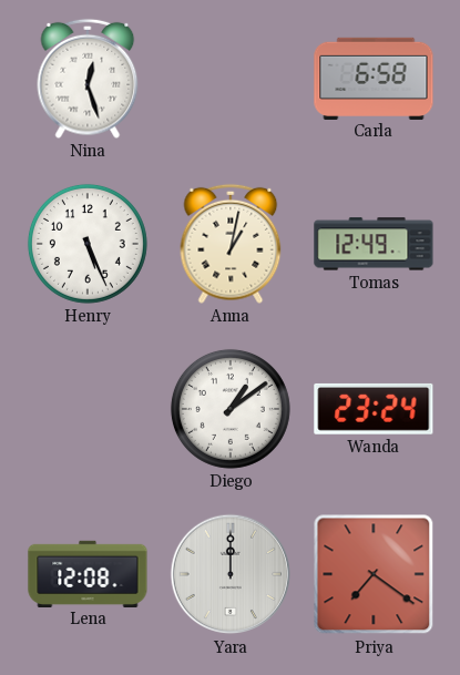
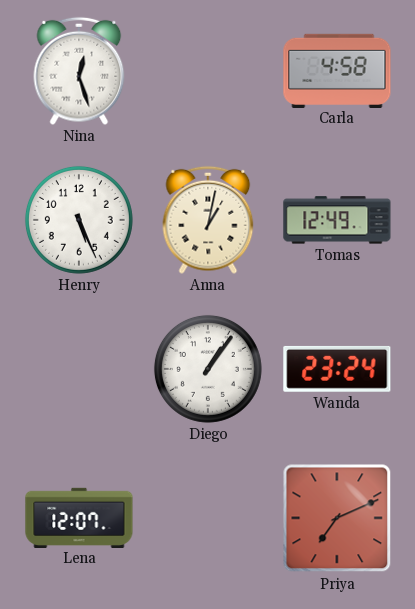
Carla: 6:58 -> 4:58 (337, 70)
Diego: 1:09 -> 1:06 (208, 369)
Lena: 12:08 -> 12:07 (79, 517)
Yara: 12:00 -> none (231, 574)
Priya: 7:21 -> 7:11 (337, 518)
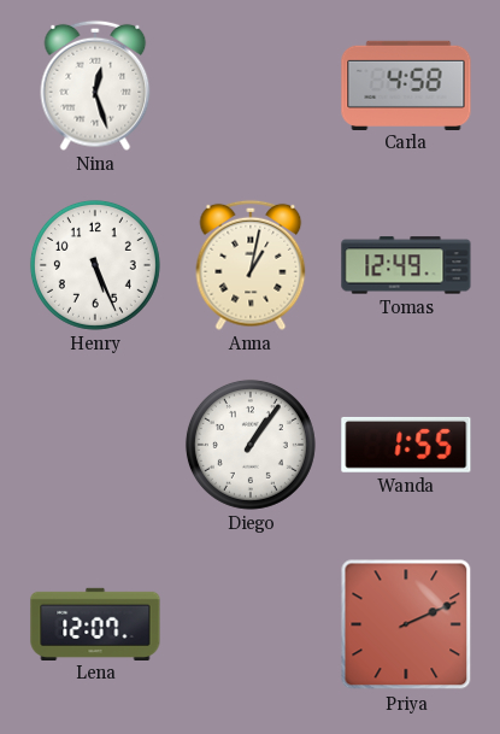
Wanda: 23:24 -> 1:55 (406, 445)
Priya: 7:11 -> 2:11 (406, 624)
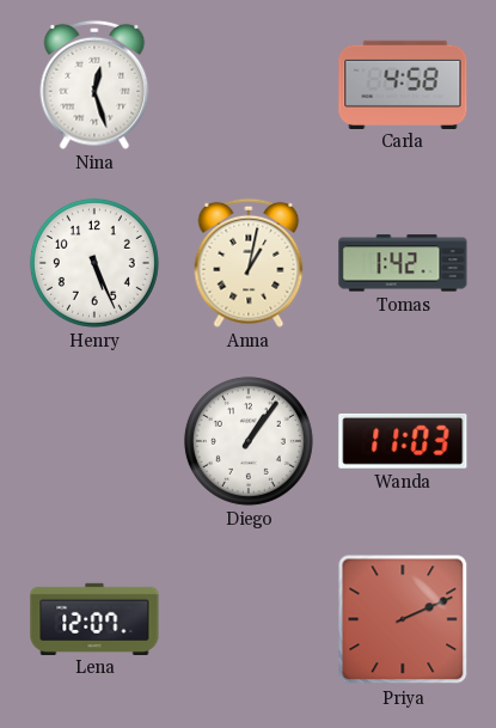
Tomas: 12:49 -> 1:42 (403, 263)
Wanda: 1:55 -> 11:03 (403, 441)
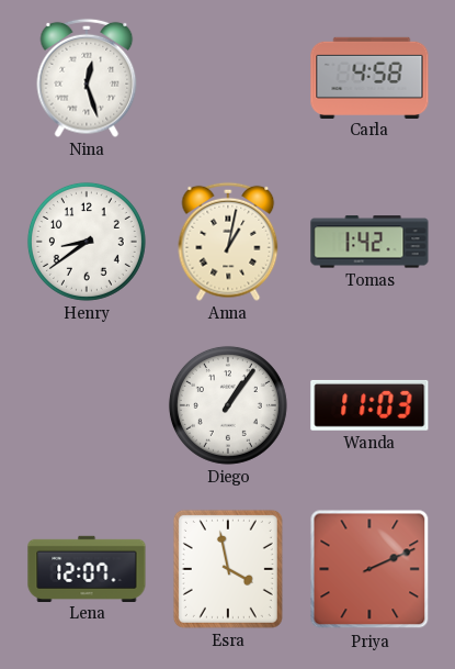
Henry: 5:26 -> 8:39 (87, 242)
Esra: none -> 3:58 (228, 569)
